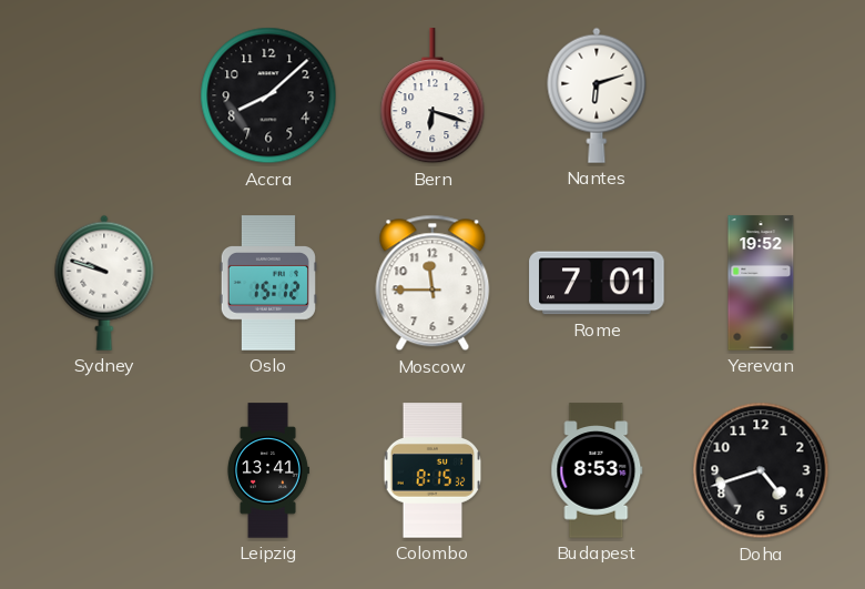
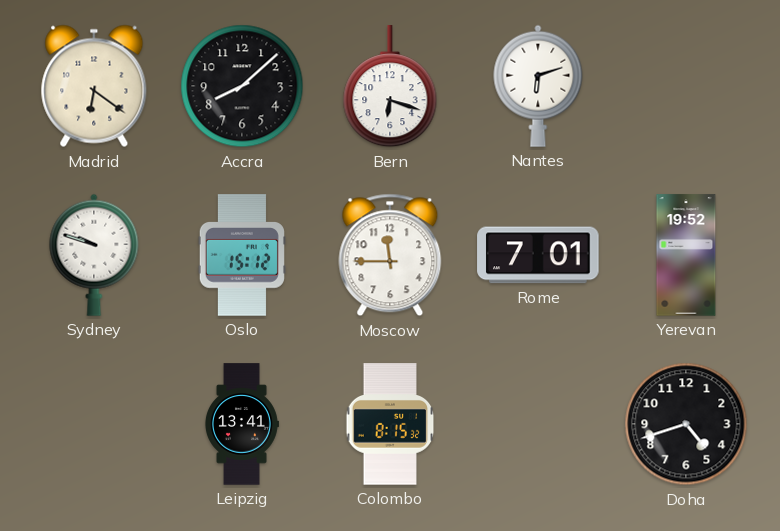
Madrid: none -> 6:21 (94, 86)
Budapest: 8:53 -> none (597, 470)
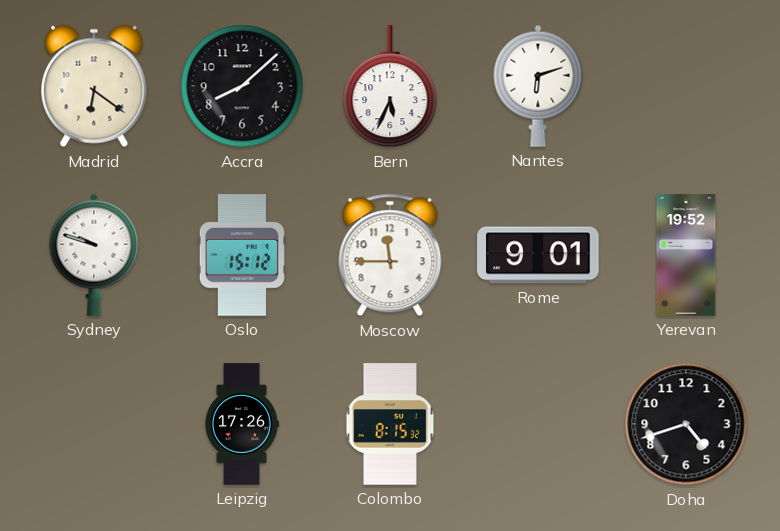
Bern: 6:18 -> 5:34 (390, 87)
Rome: 7:01 -> 9:01 (538, 255)
Leipzig: 13:41 -> 17:26 (241, 424)
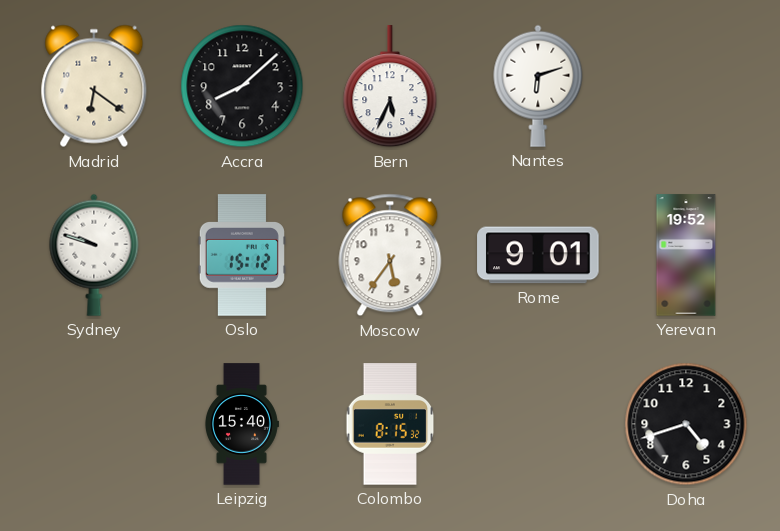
Moscow: 11:45 -> 5:36 (390, 255)
Leipzig: 17:26 -> 15:40 (241, 424)
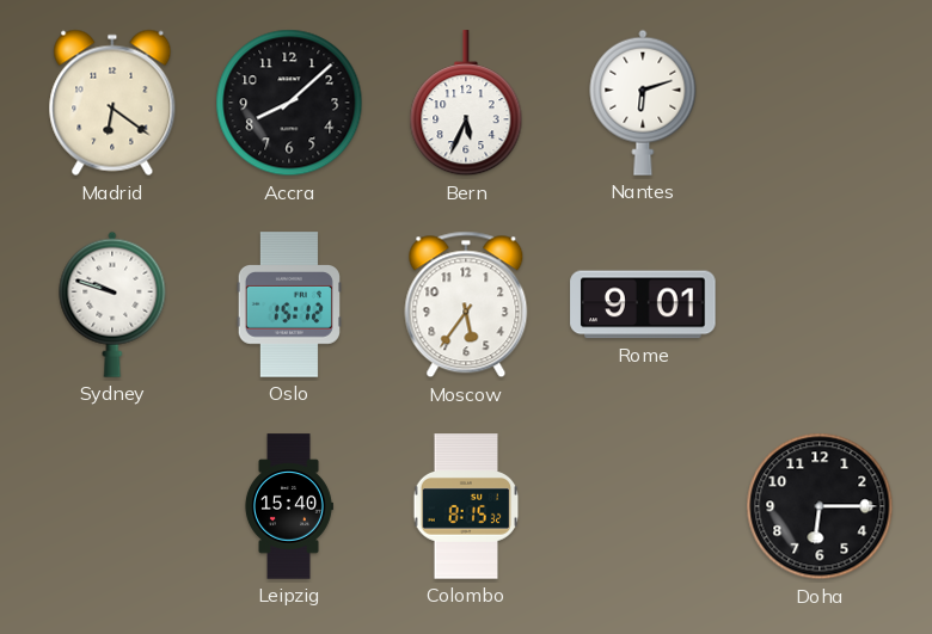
Yerevan: 19:52 -> none (686, 255)
Doha: 4:42 -> 6:15 (820, 506)
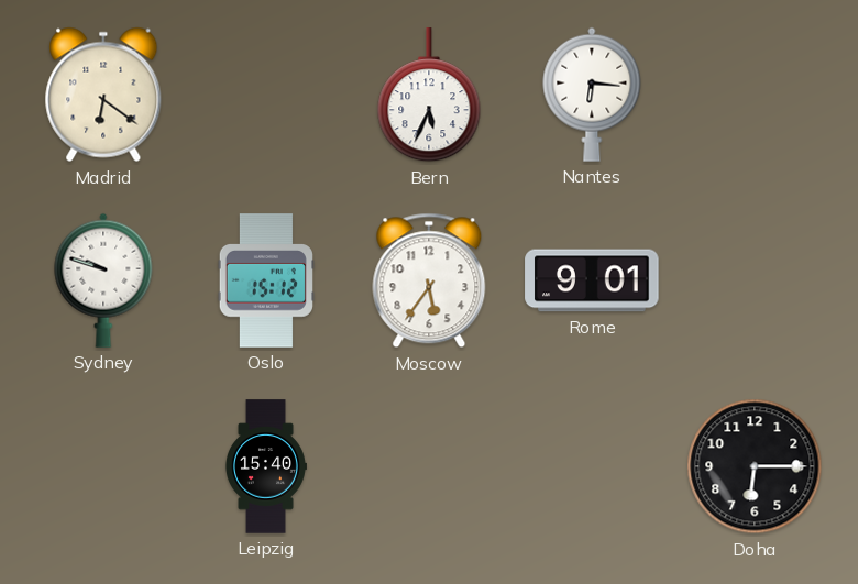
Accra: 8:08 -> none (289, 103)
Nantes: 6:12 -> 6:16 (592, 95)
Colombo: 8:15 -> none (466, 506)
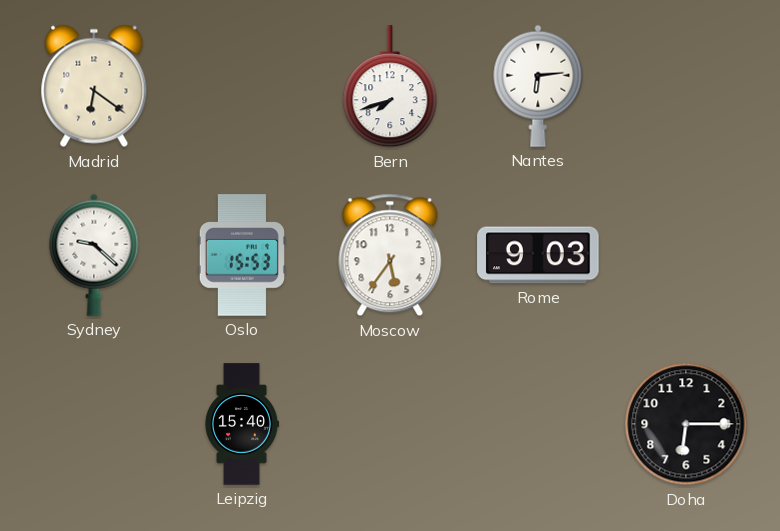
Bern: 5:34 -> 7:42 (390, 87)
Nantes: 6:16 -> 6:14 (538, 86)
Sydney: 9:48 -> 9:22 (94, 255)
Oslo: 15:12 -> 15:53 (242, 255)
Rome: 9:01 -> 9:03 (538, 255)
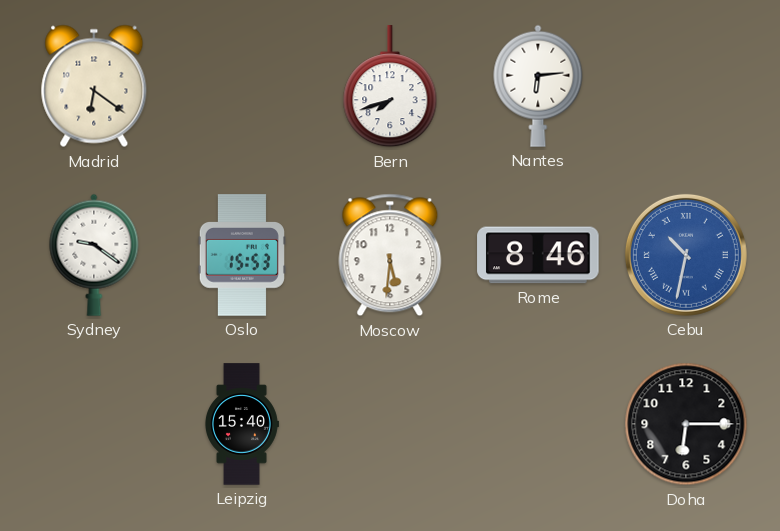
Sydney: 9:22 -> 9:21 (94, 255)
Moscow: 5:36 -> 5:31 (390, 255)
Rome: 9:03 -> 8:46 (538, 255)
Cebu: none -> 10:32 (686, 255)
